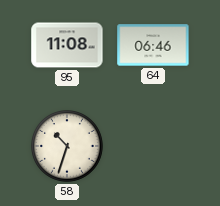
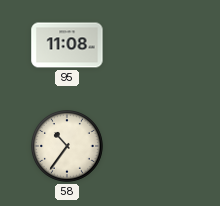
64: 06:46 -> none (153, 45)
58: 10:33 -> 10:36 (68, 147)
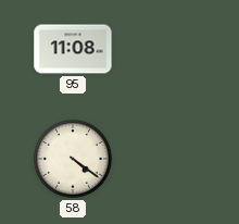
58: 10:36 -> 4:21 (74, 160)
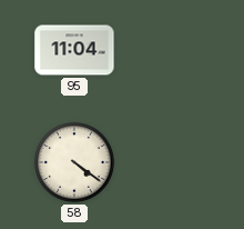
95: 11:08 -> 11:04 (74, 50)
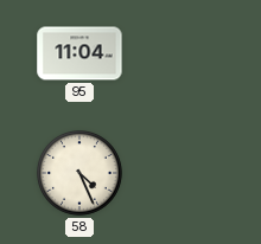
58: 4:21 -> 4:26 (81, 174)
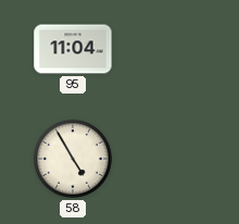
58: 4:26 -> 4:55 (74, 160)
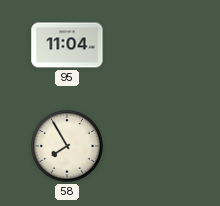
58: 4:55 -> 7:55 (68, 147)
